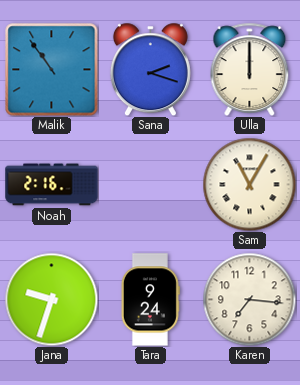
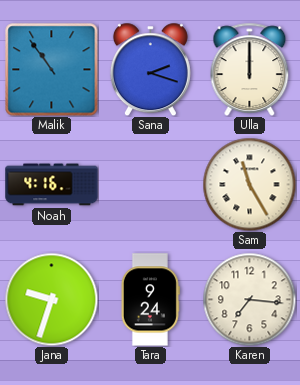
Noah: 2:16 -> 4:16 (52, 185)
Sam: 11:05 -> 11:25 (249, 184)
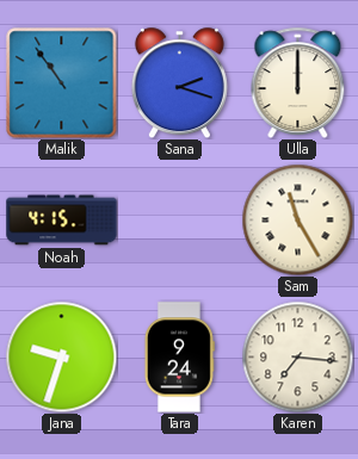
Noah: 4:16 -> 4:15 (62, 221)
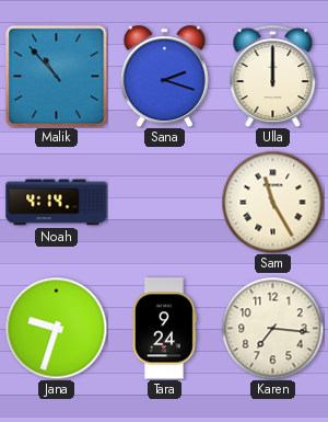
Malik: 10:54 -> 10:53 (56, 76)
Noah: 4:15 -> 4:14 (57, 203)
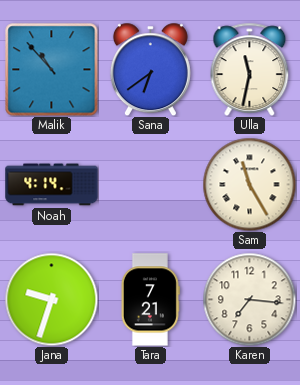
Sana: 2:18 -> 6:39 (150, 69)
Ulla: 12:00 -> 11:32 (250, 69)
Tara: 9:24 -> 7:21 (150, 300)
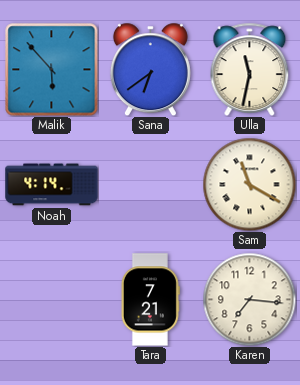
Malik: 10:53 -> 5:53 (51, 69)
Sam: 11:25 -> 11:20 (249, 184)
Jana: 9:33 -> none (51, 299)
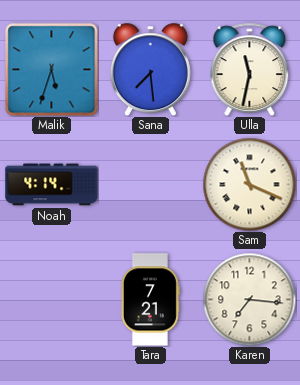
Malik: 5:53 -> 5:33 (51, 69)
Sana: 6:39 -> 7:29 (150, 69)
Sam: 11:20 -> 11:19 (249, 184)
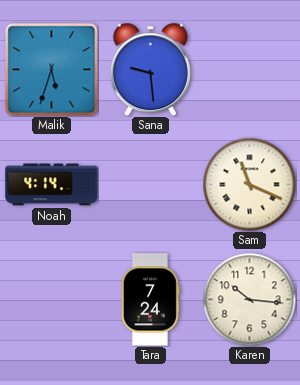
Sana: 7:29 -> 9:29 (150, 69)
Ulla: 11:32 -> none (250, 69)
Tara: 7:21 -> 7:24 (150, 300)
Karen: 7:16 -> 10:16 (249, 299)
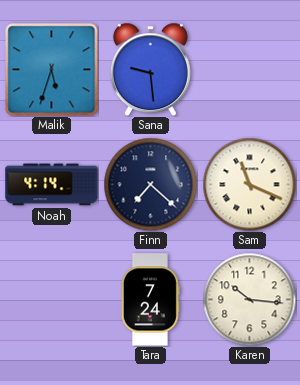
Finn: none -> 7:22 (150, 184)
